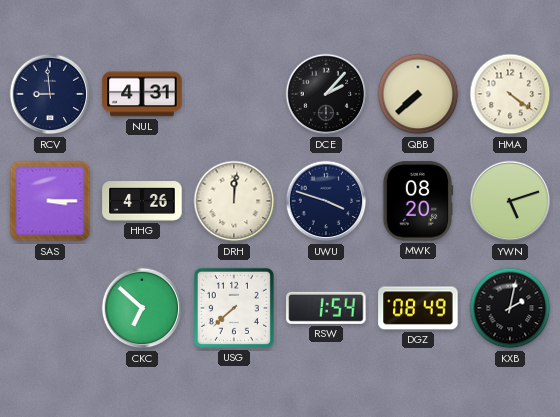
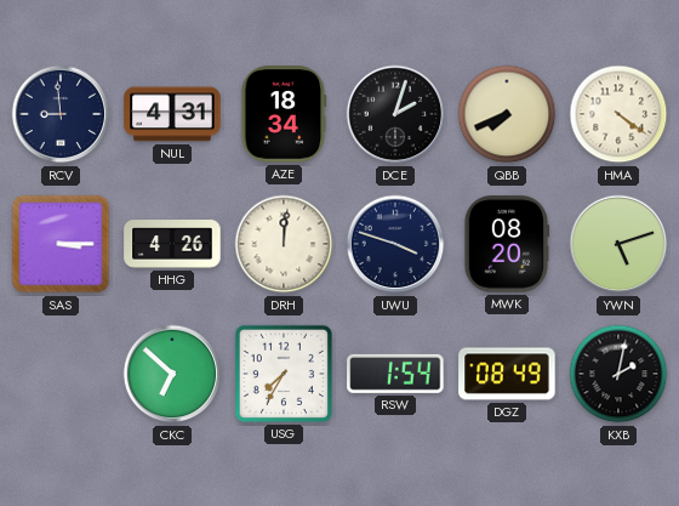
AZE: none -> 18:34 (284, 114)
DCE: 2:07 -> 2:03 (395, 114)
QBB: 7:38 -> 7:41 (507, 114)
USG: 7:38 -> 7:35 (284, 374)
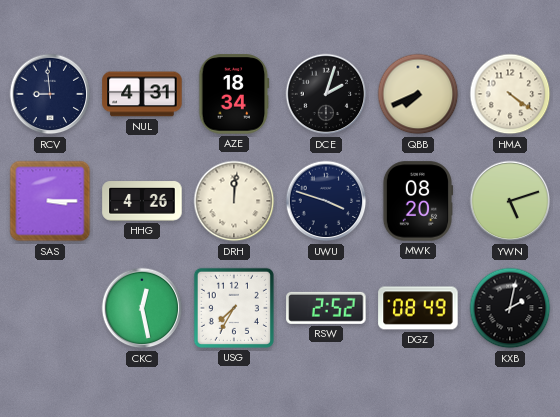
CKC: 6:52 -> 12:28 (142, 308)
RSW: 1:54 -> 2:52 (326, 308)
